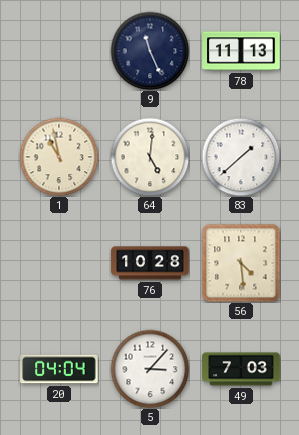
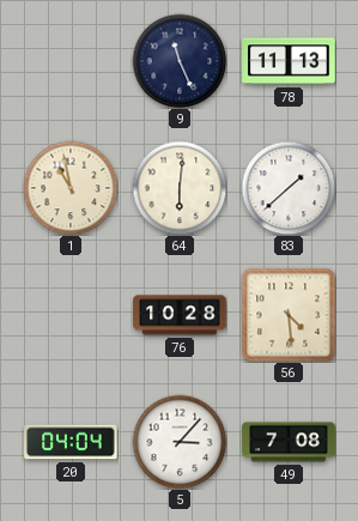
64: 5:01 -> 6:01 (180, 188)
49: 7:03 -> 7:08 (289, 442)
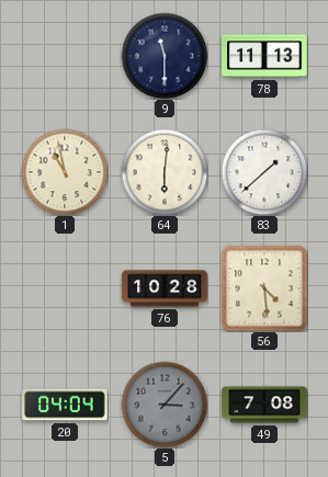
9: 11:26 -> 11:30 (165, 56)
5 dial: white -> grey (165, 405)
